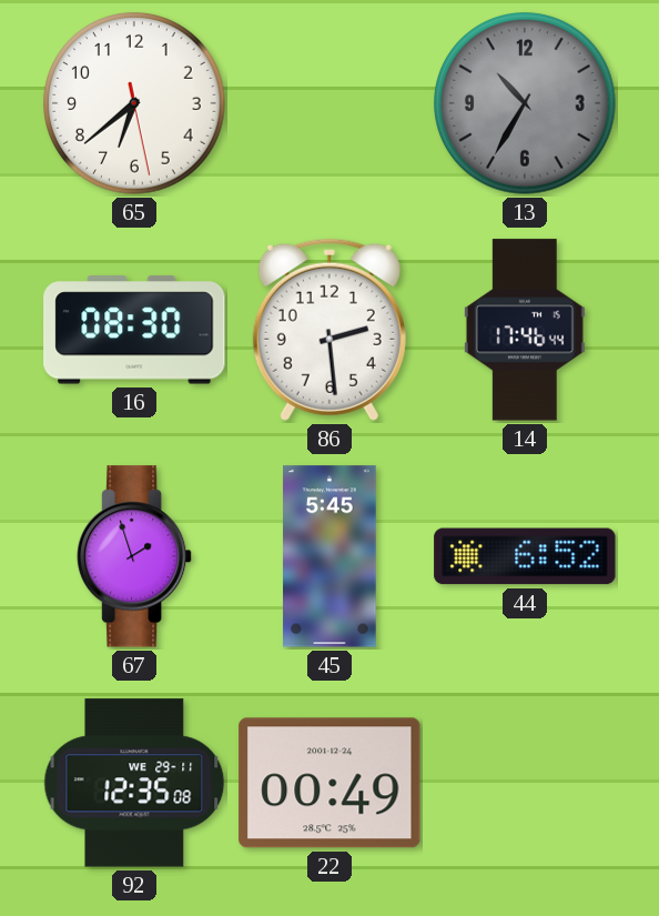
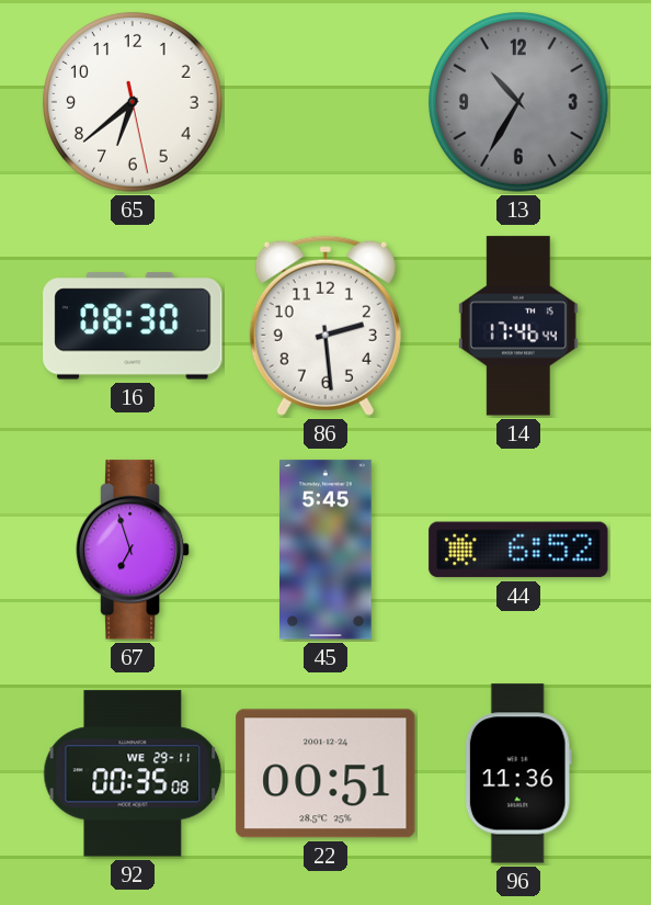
67: 1:57 -> 6:57 (133, 550)
92: 12:35 -> 00:35 (133, 773)
22: 00:49 -> 00:51 (325, 773)
96: none -> 11:36 (518, 773)
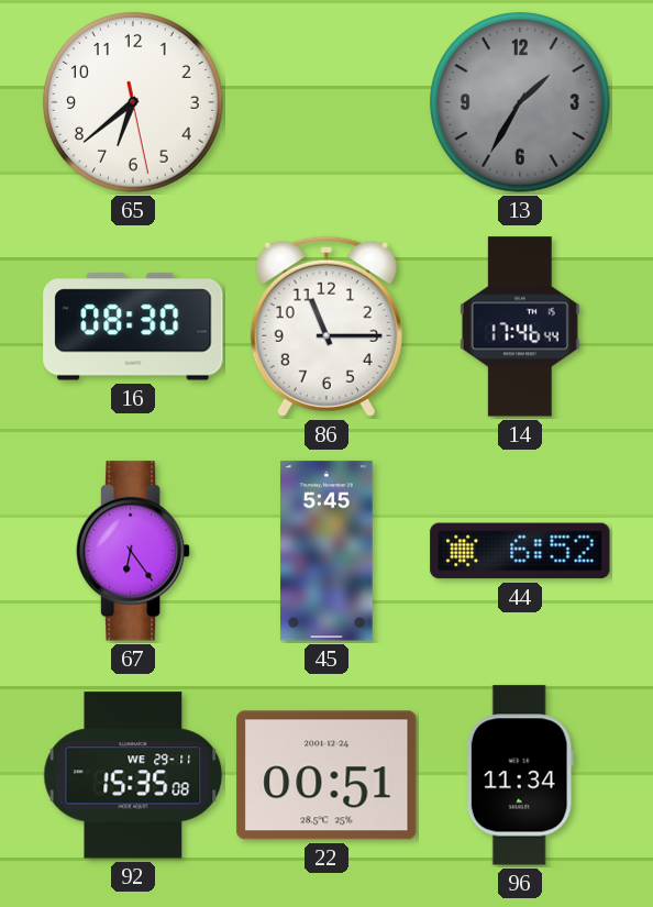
13: 10:35 -> 1:35 (520, 102)
86: 2:29 -> 11:15 (326, 327)
67: 6:57 -> 6:24 (133, 551)
92: 00:35 -> 15:35 (133, 775)
96: 11:36 -> 11:34 (520, 775)
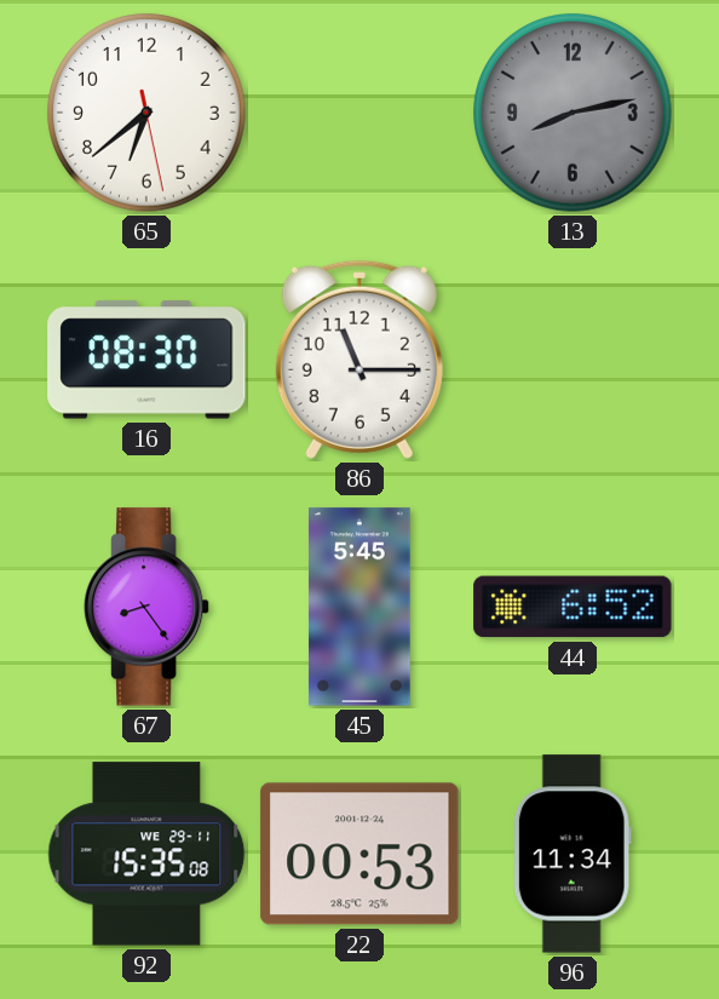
13: 1:35 -> 8:13 (573, 113)
14: 17:46 -> none (520, 327)
67: 6:24 -> 8:24 (146, 607)
22: 00:51 -> 00:53 (359, 854)
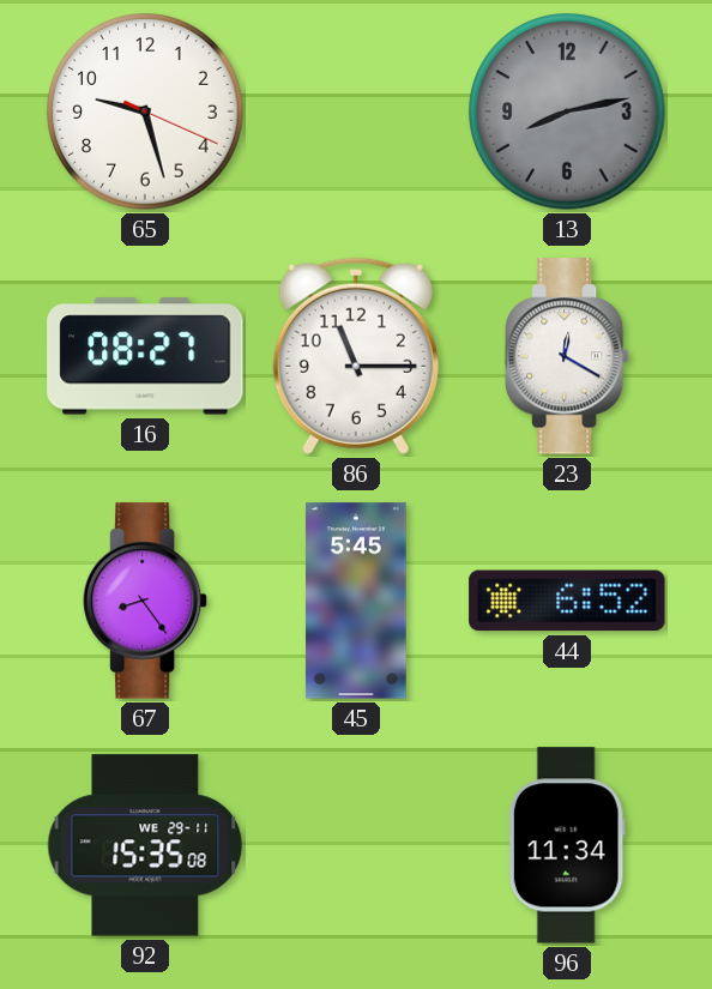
65: 6:38 -> 9:27 (145, 111)
16: 08:30 -> 08:27 (145, 356)
23: none -> 12:20 (567, 356)
22: 00:53 -> none (359, 854)
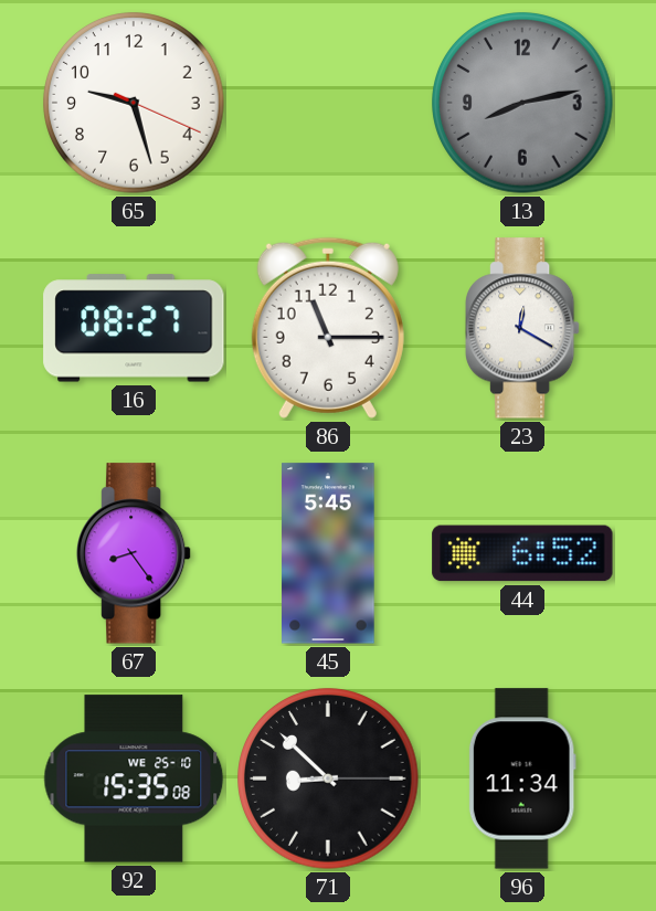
92 date: WE 29-11 -> WE 25-10 (134, 778)
71: none -> 8:52 (328, 778)
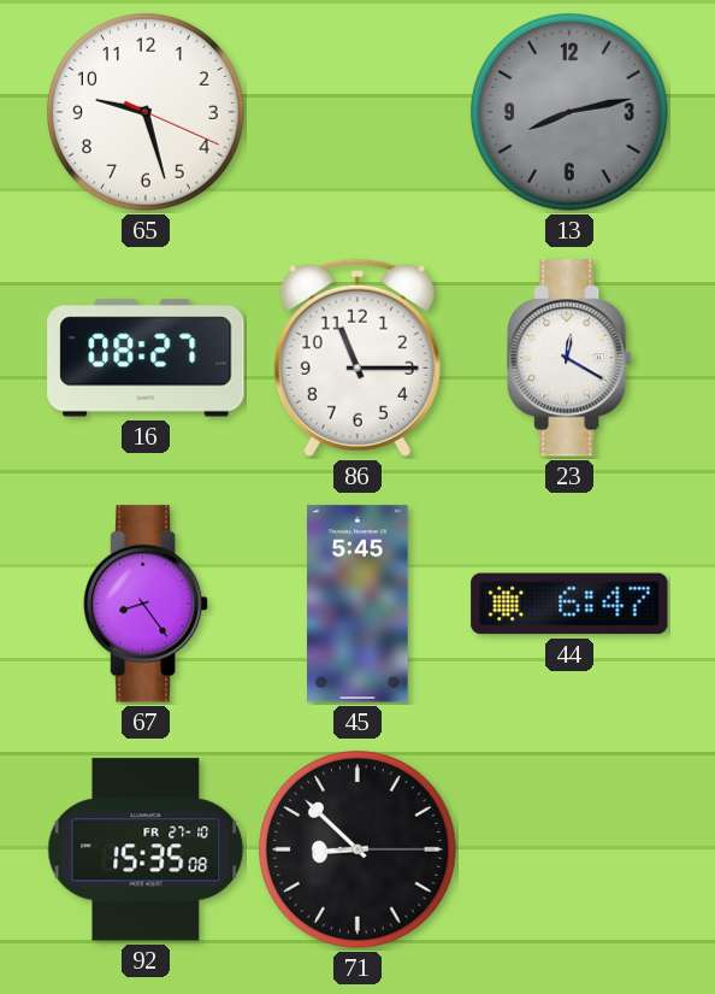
44: 6:52 -> 6:47 (569, 604)
92 date: WE 25-10 -> FR 27-10 (146, 849)
96: 11:34 -> none (522, 778)
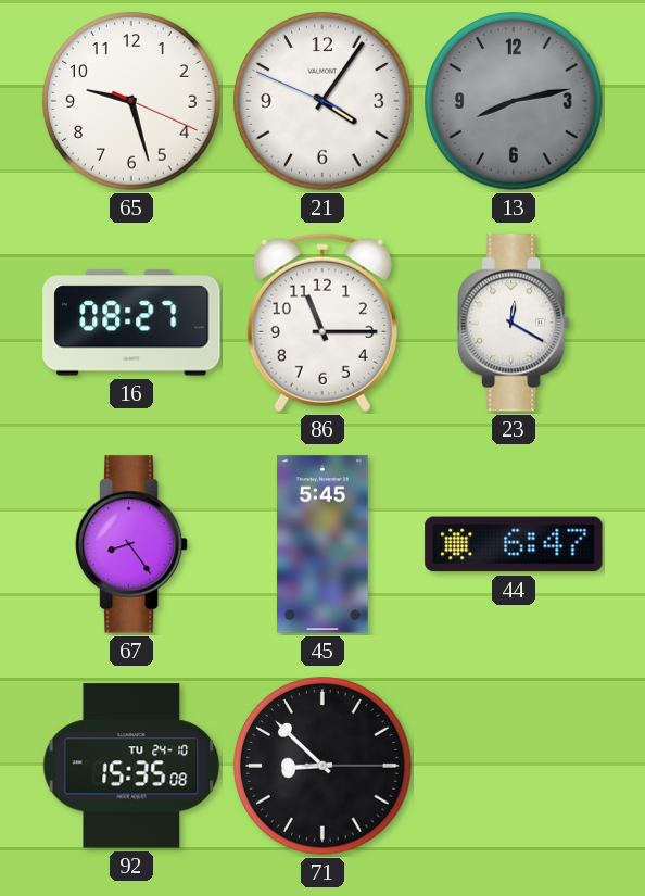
21: none -> 4:05 (322, 101)
92 date: FR 27-10 -> TU 24-10 (131, 766)
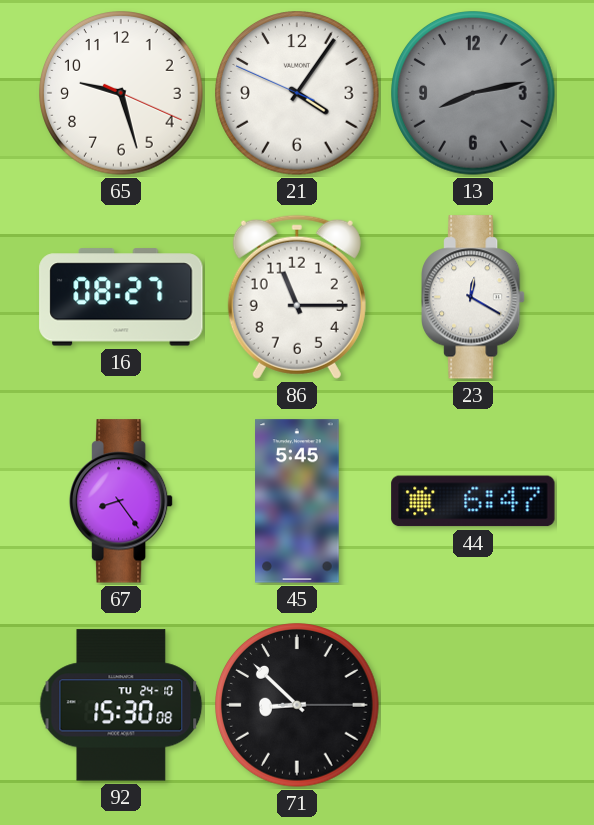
92: 15:35 -> 15:30 (121, 705)
